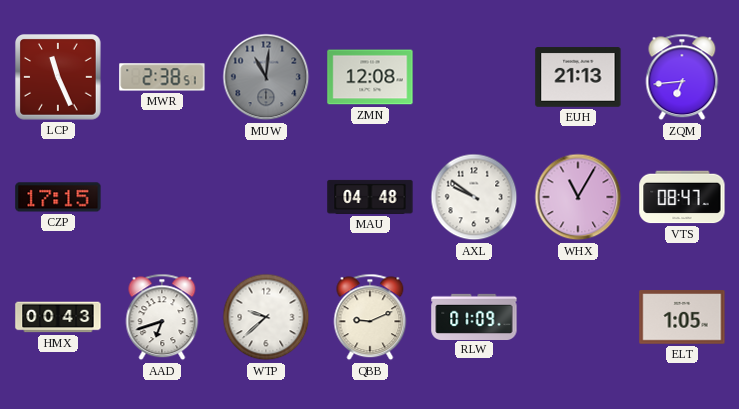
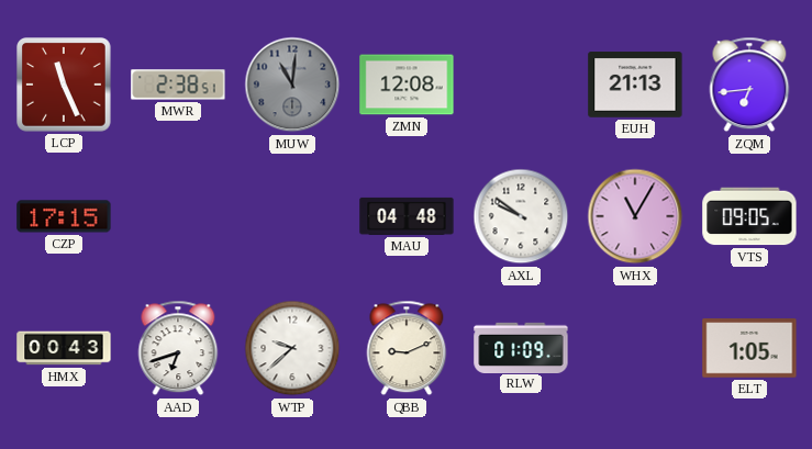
VTS: 08:47 -> 09:05 (749, 216)
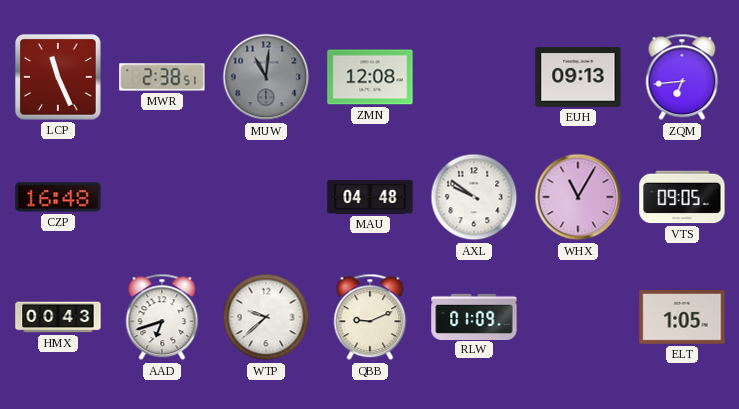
EUH: 21:13 -> 09:13 (578, 77)
CZP: 17:15 -> 16:48 (58, 197)
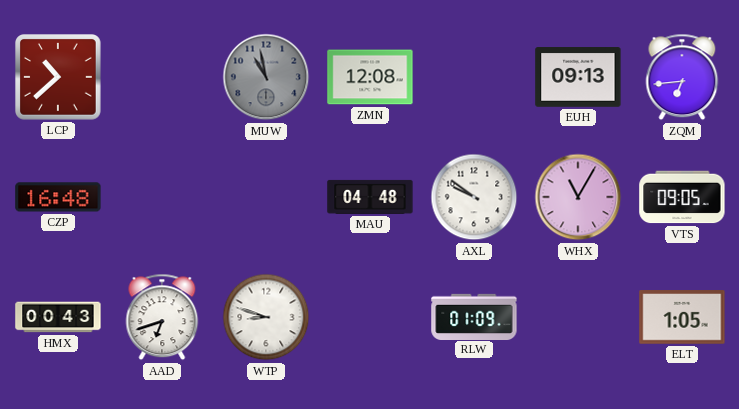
LCP: 11:26 -> 10:38 (59, 78)
MWR: 2:38 -> none (162, 77)
MUW: 11:01 -> 10:58 (266, 77)
WTP: 9:38 -> 8:48 (266, 317)
QBB: 9:11 -> none (370, 317)
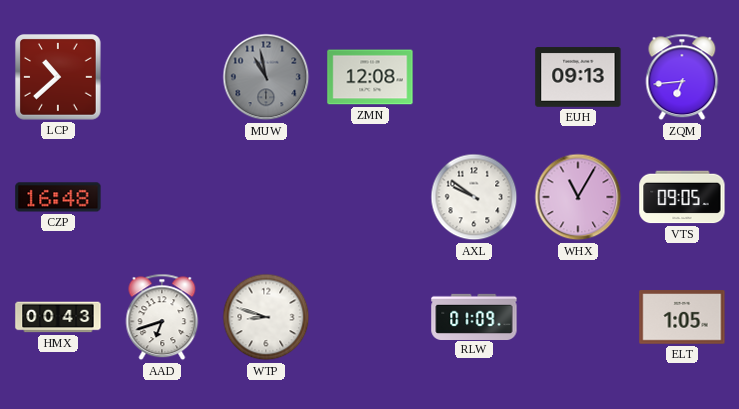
MAU: 04:48 -> none (370, 197)
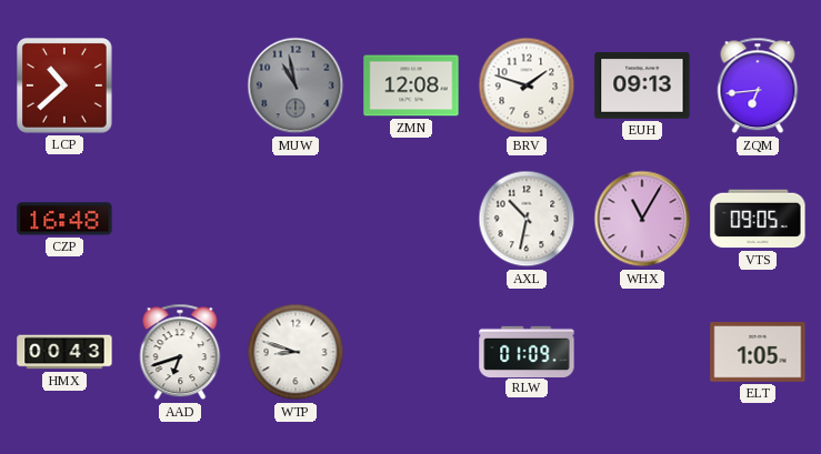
BRV: none -> 1:48 (527, 85)
AXL: 9:51 -> 10:32 (527, 219)
